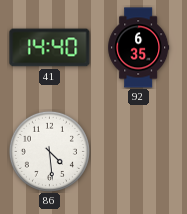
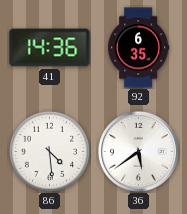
41: 14:40 -> 14:36 (50, 48)
36: none -> 5:39 (138, 151)
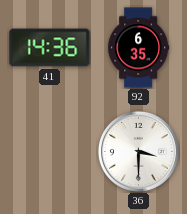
86: 4:29 -> none (49, 151)
36: 5:39 -> 3:30 (138, 151)
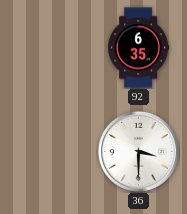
41: 14:36 -> none (50, 48)
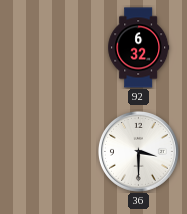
92: 6:35 -> 6:32 (139, 48)
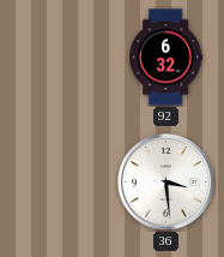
36: 3:30 -> 3:29 (165, 181)
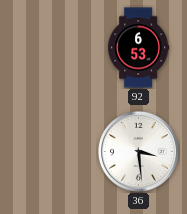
92: 6:32 -> 6:53 (139, 48)
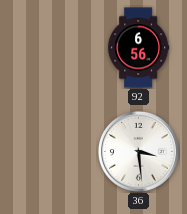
92: 6:53 -> 6:56 (139, 48)
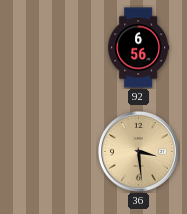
36 dial: white -> champagne (138, 151)
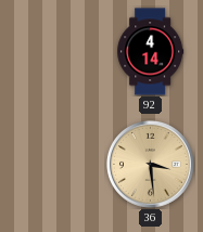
92: 6:56 -> 4:14 (151, 52)
